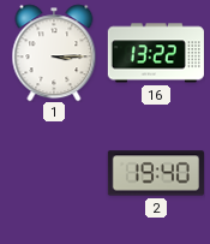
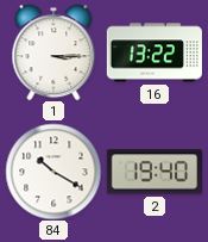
84: none -> 10:20 (53, 172)
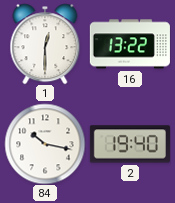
1: 3:15 -> 12:30 (45, 44)
84: 10:20 -> 10:17 (45, 144)
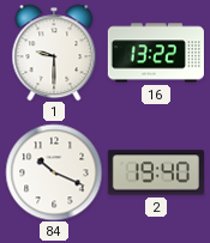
1: 12:30 -> 9:30 (54, 53)
84: 10:17 -> 10:19 (54, 172)
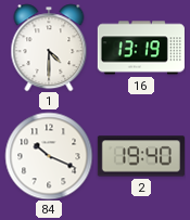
1: 9:30 -> 4:30 (49, 48)
16: 13:22 -> 13:19 (141, 48)
